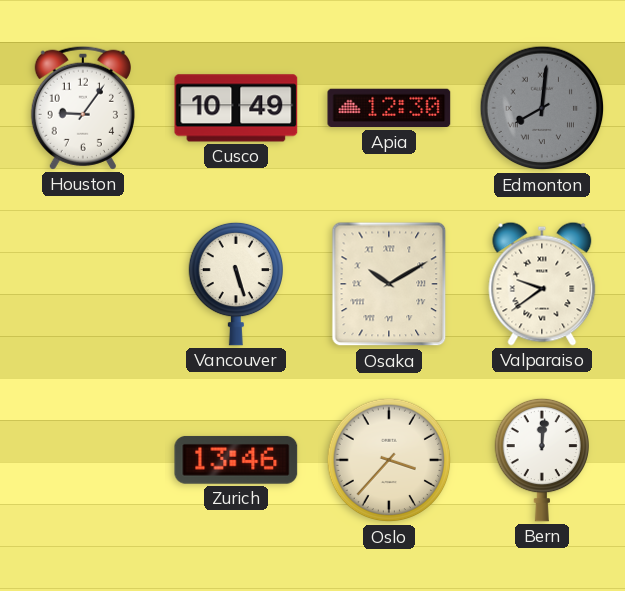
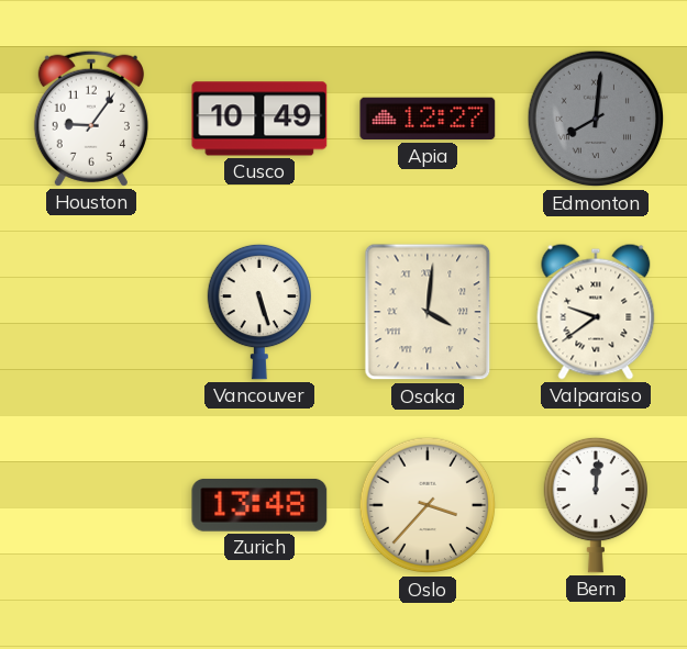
Apia: 12:30 -> 12:27 (428, 119)
Osaka: 10:10 -> 4:01 (428, 312)
Zurich: 13:46 -> 13:48 (259, 505)
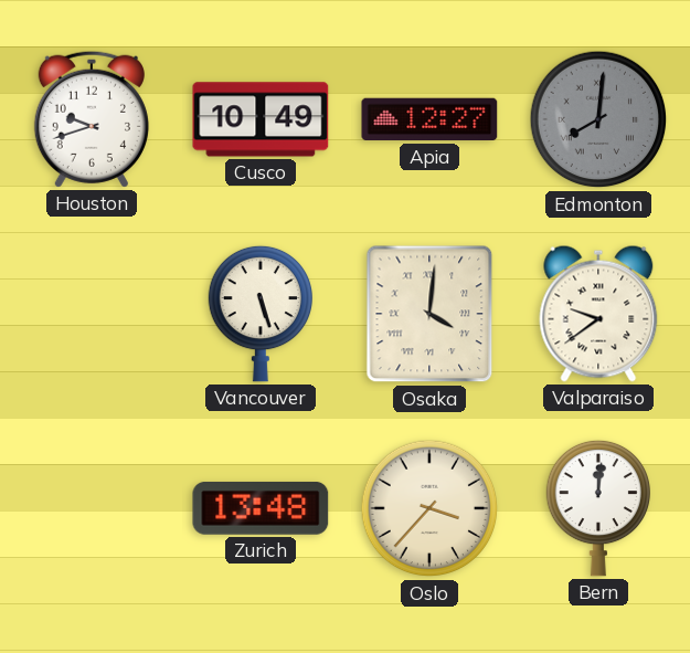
Houston: 9:06 -> 9:42 (92, 119)
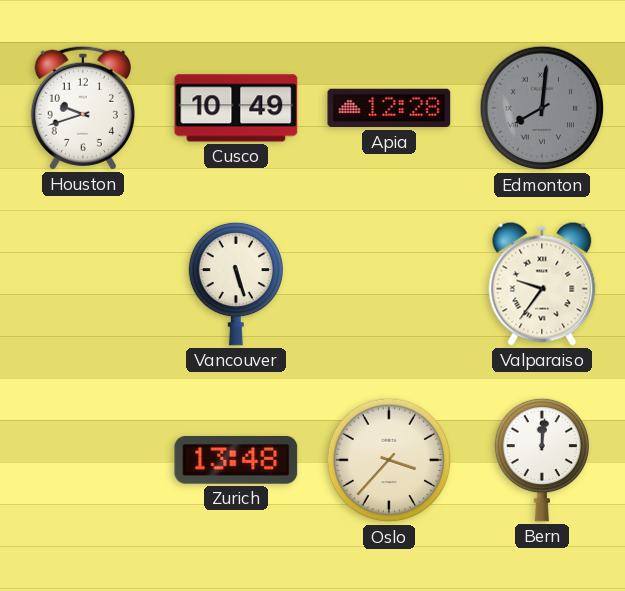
Apia: 12:27 -> 12:28 (389, 108)
Osaka: 4:01 -> none (429, 314)
Valparaiso: 9:39 -> 9:36 (542, 284)
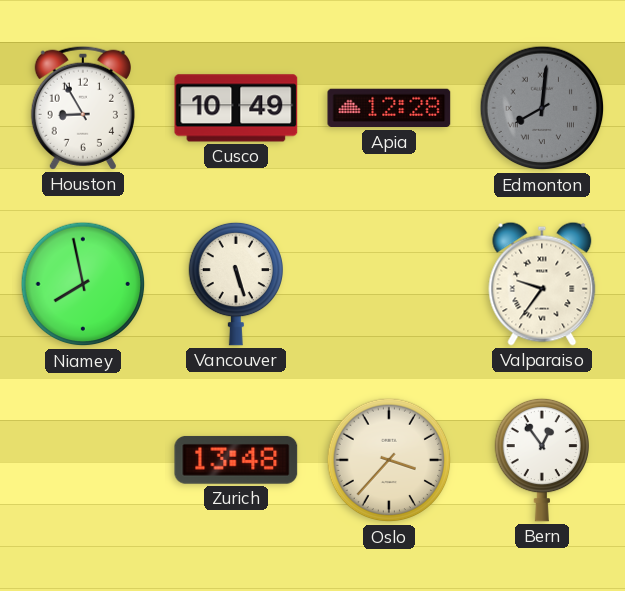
Houston: 9:42 -> 8:55 (83, 108)
Niamey: none -> 7:58 (83, 284)
Bern: 12:01 -> 12:54 (541, 460)
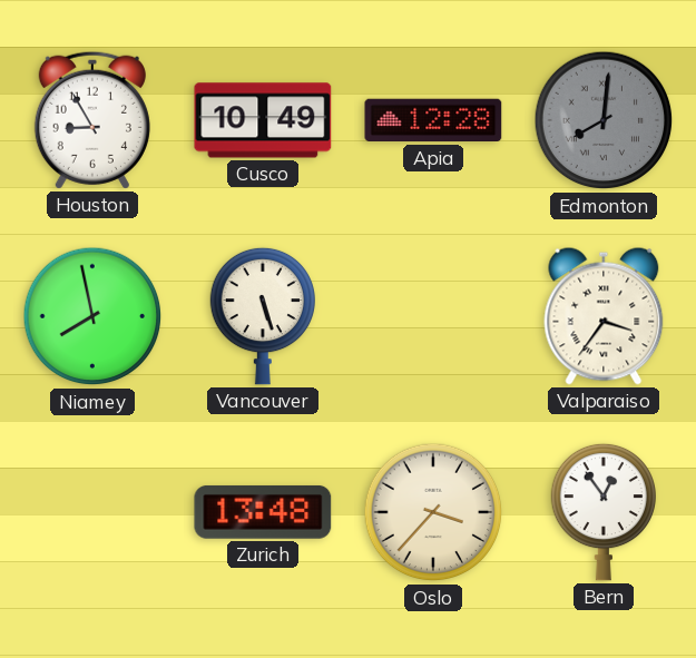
Valparaiso: 9:36 -> 3:36 (604, 316)
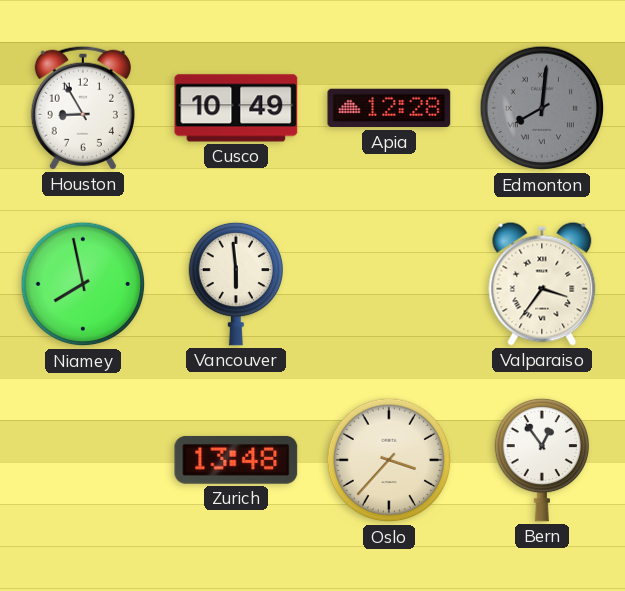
Vancouver: 5:27 -> 5:59 (235, 284)
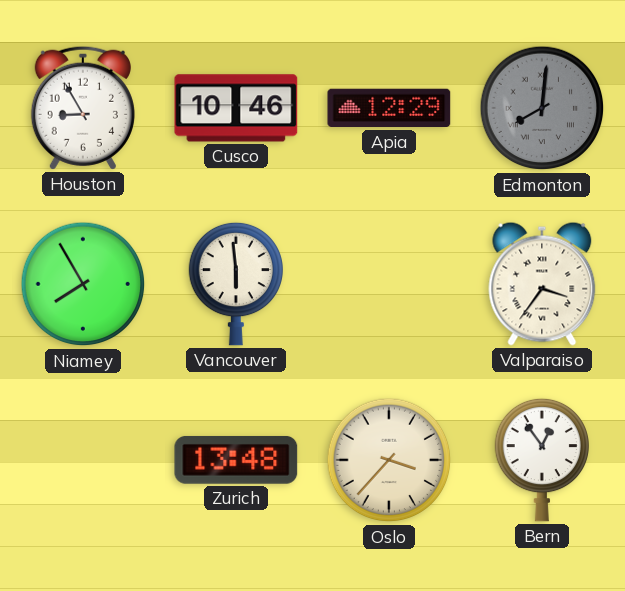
Cusco: 10:49 -> 10:46 (236, 108)
Apia: 12:28 -> 12:29 (389, 108)
Niamey: 7:58 -> 7:55 (83, 284)
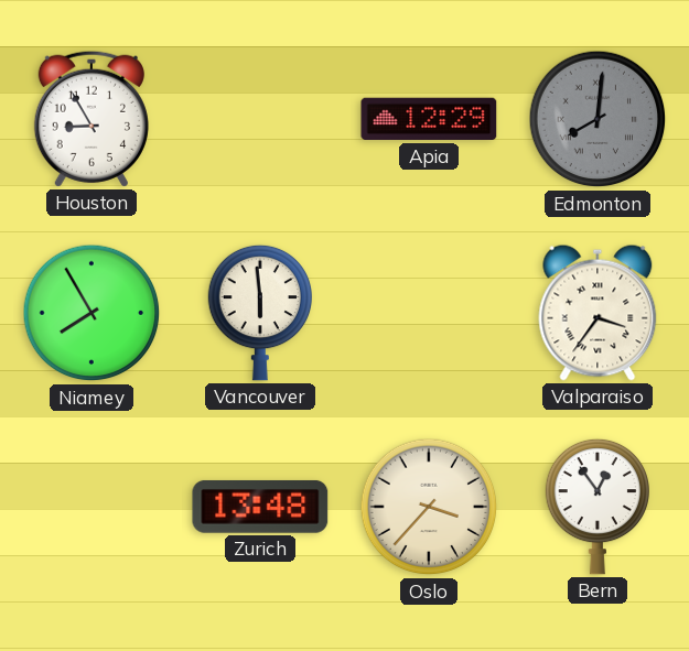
Cusco: 10:46 -> none (236, 108)
